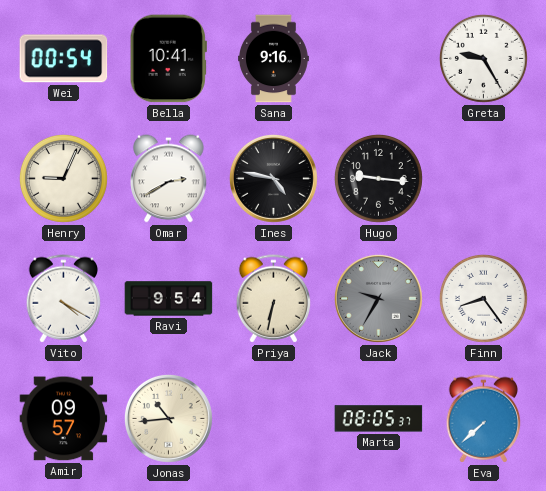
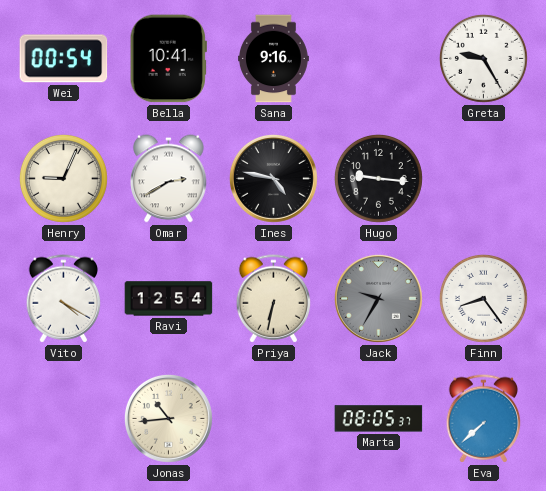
Ravi: 9:54 -> 12:54 (169, 299)
Amir: 09:57 -> none (64, 419)
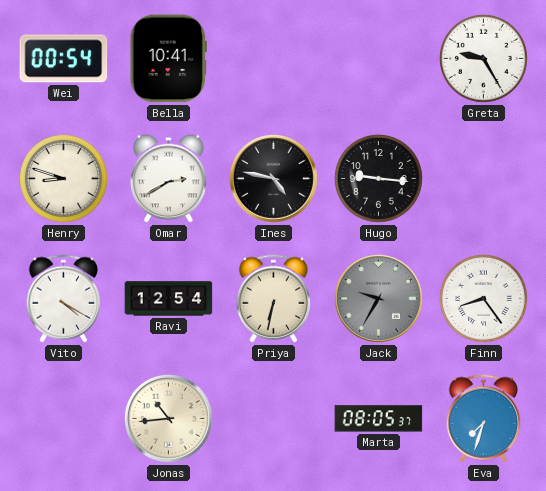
Sana: 9:16 -> none (274, 59)
Henry: 9:04 -> 8:48 (63, 178)
Eva: 7:38 -> 7:33 (484, 419)
